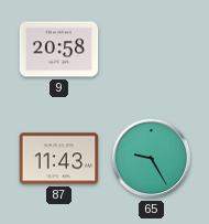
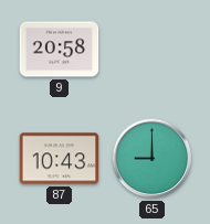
87: 11:43 -> 10:43 (60, 159)
65: 9:25 -> 9:00 (153, 159)
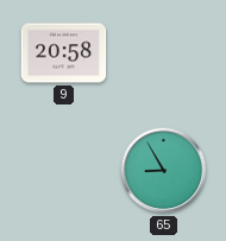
87: 10:43 -> none (60, 159)
65: 9:00 -> 8:55 (164, 171)
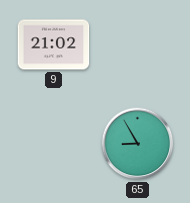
9: 20:58 -> 21:02 (54, 45)
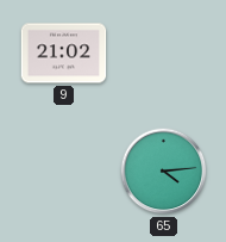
65: 8:55 -> 4:14 (164, 172)
